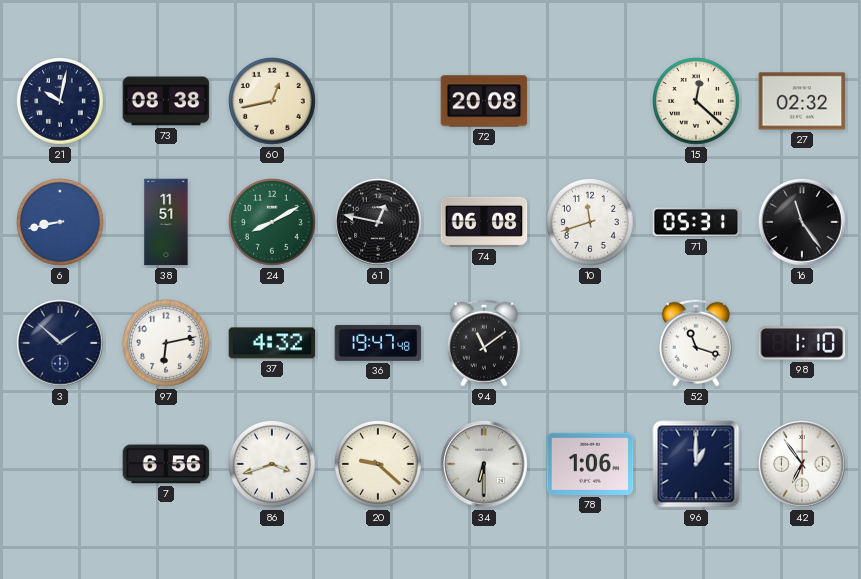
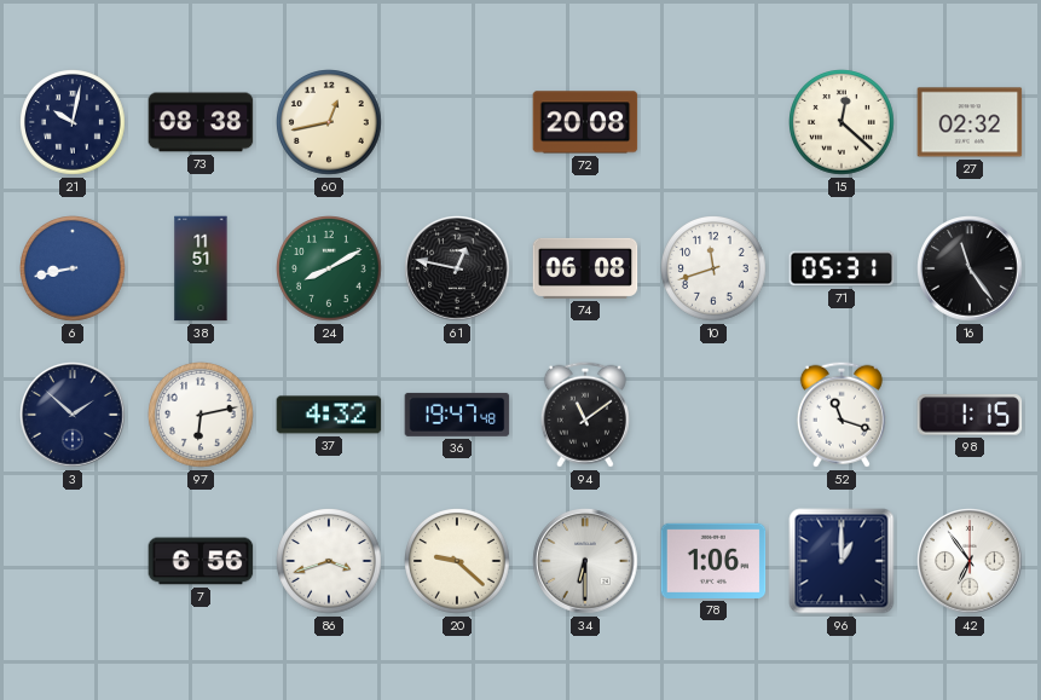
98: 1:10 -> 1:15 (970, 415)
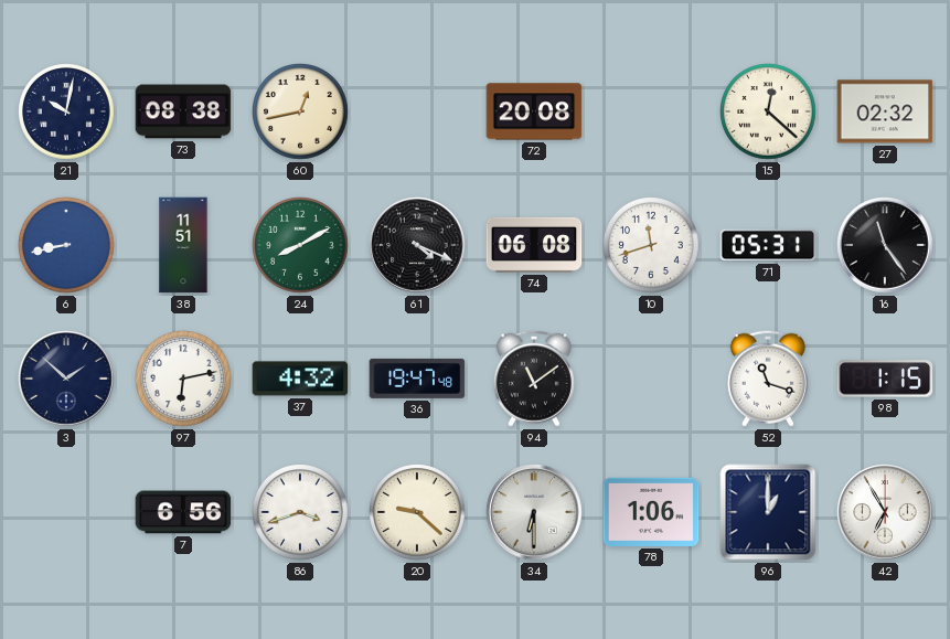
61: 12:47 -> 4:19 (417, 245)
42: 6:54 -> 6:55 (885, 512)
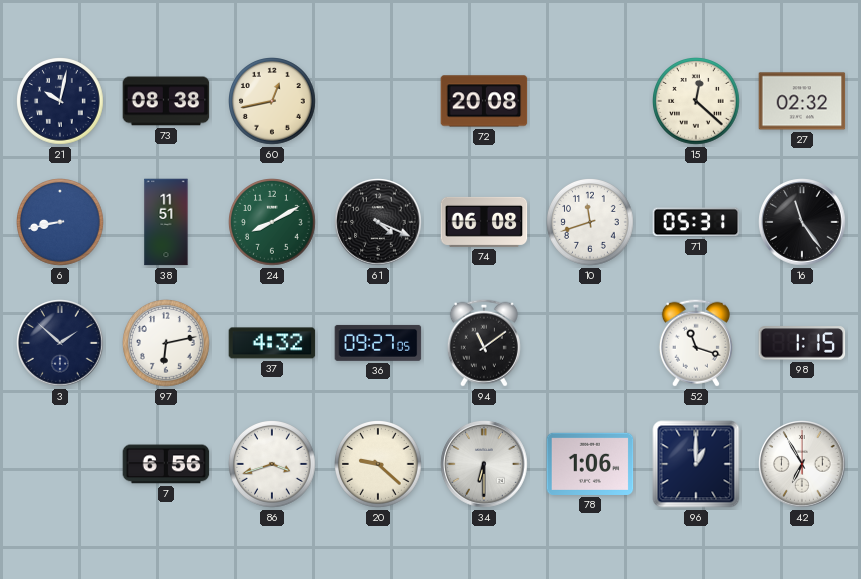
36: 19:47 -> 09:27 (378, 343)
